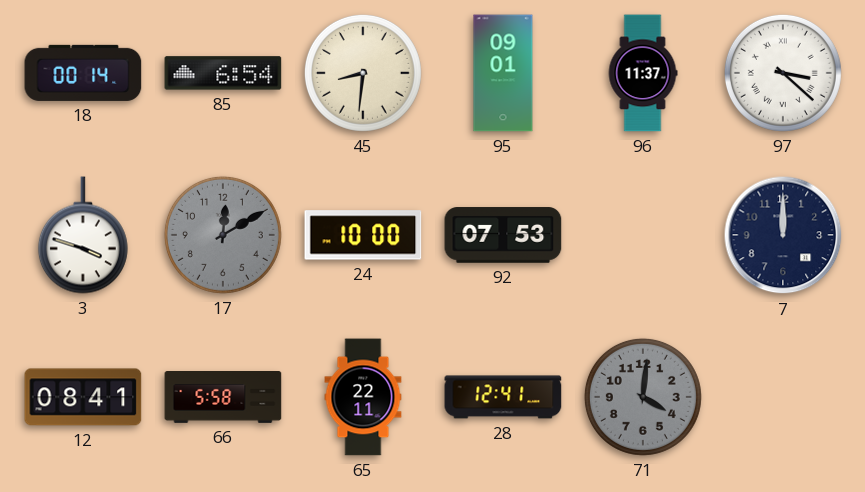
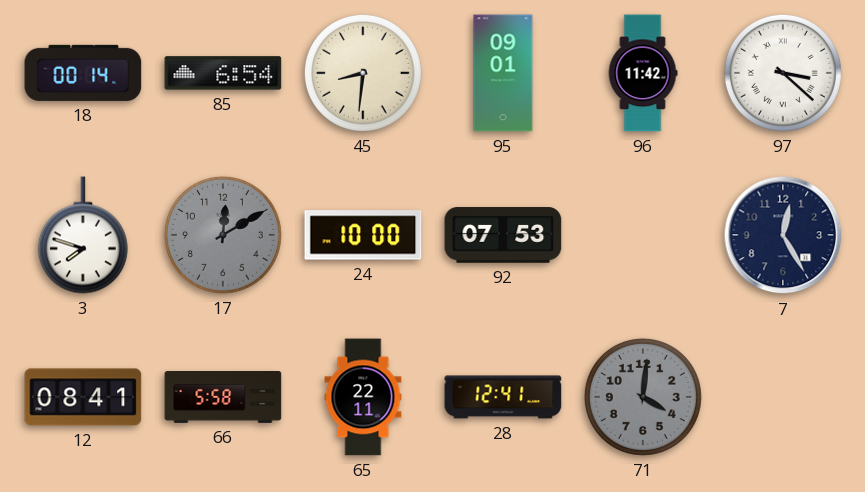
96: 11:37 -> 11:42 (643, 73)
3: 3:48 -> 7:48 (83, 235)
7: 12:00 -> 12:25 (783, 235)
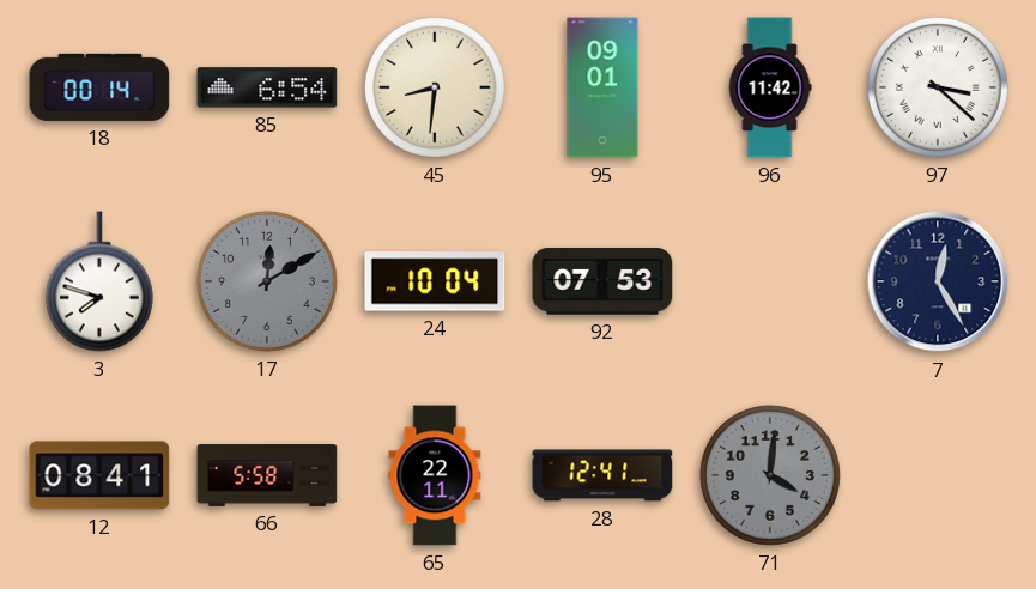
24: 10:00 -> 10:04 (435, 281)
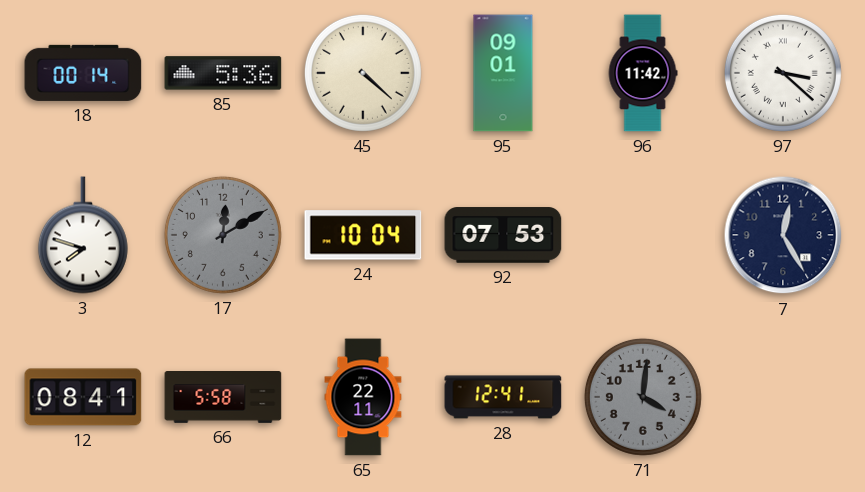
85: 6:54 -> 5:36 (223, 73)
45: 8:31 -> 4:22 (363, 73)
